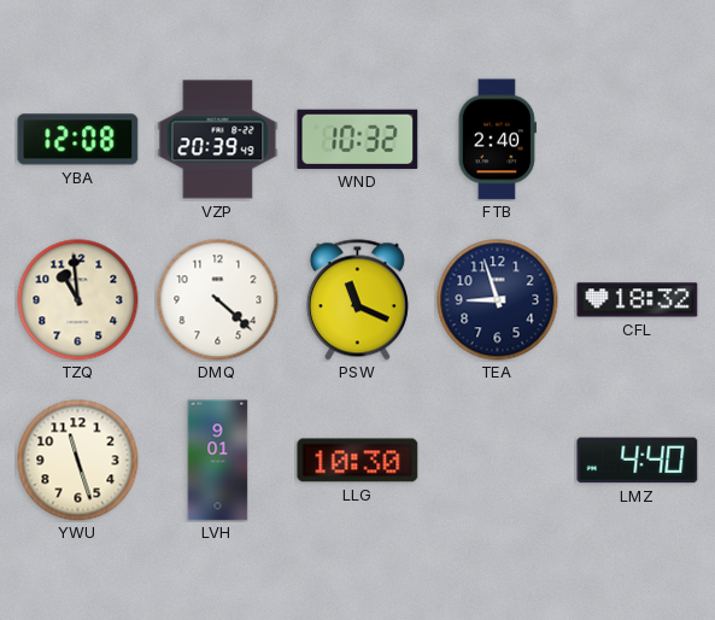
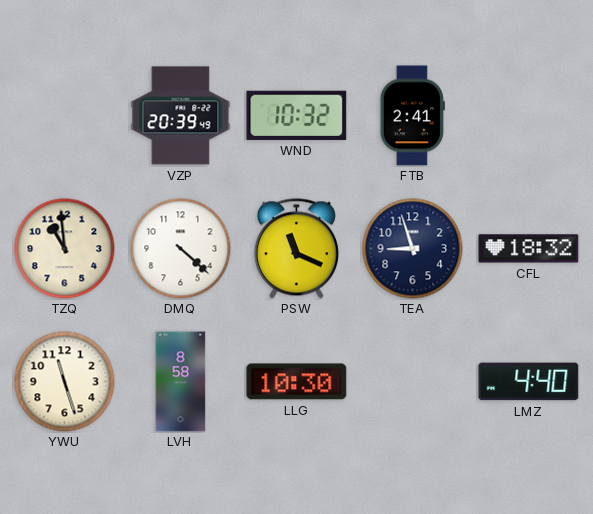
YBA: 12:08 -> none (78, 140)
FTB: 2:40 -> 2:41 (412, 116)
LVH: 9:01 -> 8:58 (181, 382)
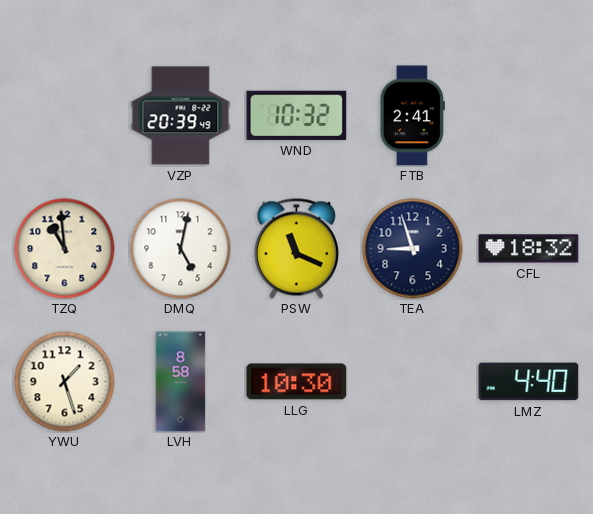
DMQ: 4:22 -> 5:02 (181, 249)
YWU: 11:27 -> 1:27 (65, 382)
